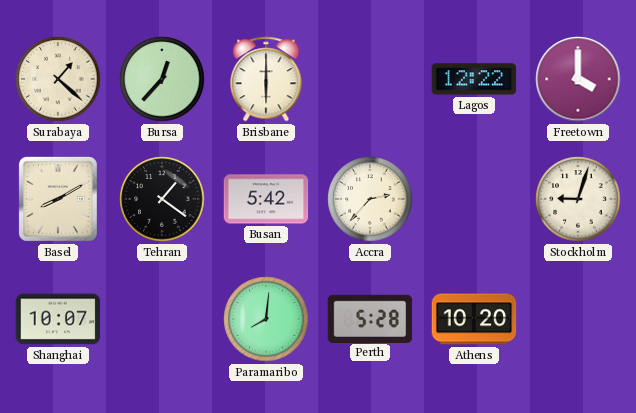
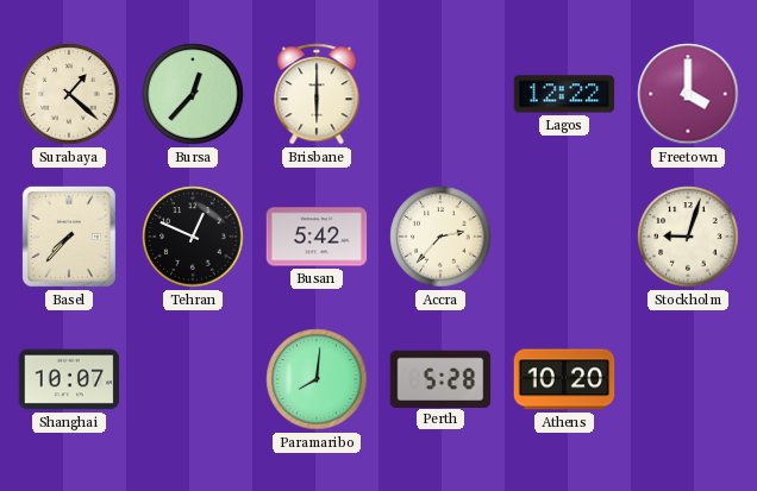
Basel: 8:10 -> 7:37 (69, 237)
Tehran: 1:21 -> 12:49 (193, 237)
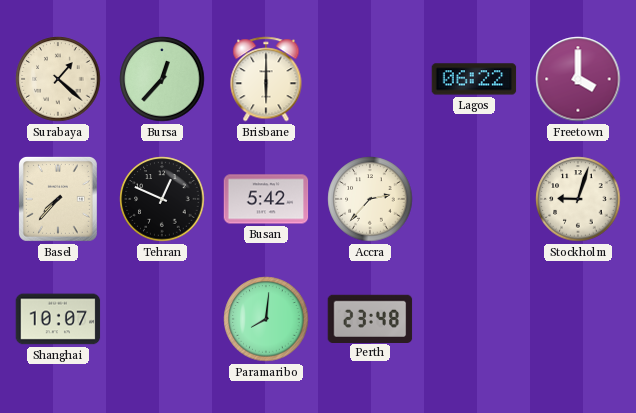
Lagos: 12:22 -> 06:22 (474, 79)
Perth: 5:28 -> 23:48 (370, 318)
Athens: 10:20 -> none (564, 379)
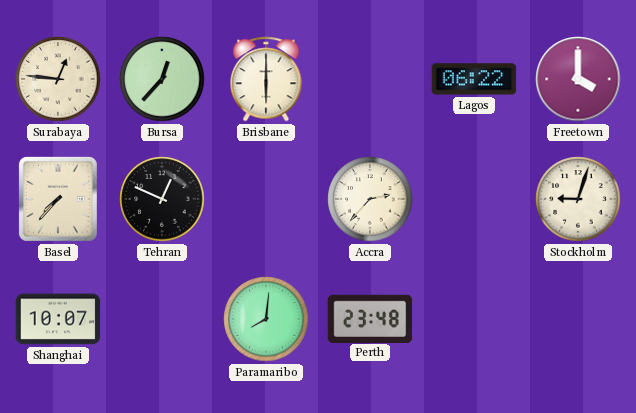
Surabaya: 1:22 -> 12:46 (58, 79)
Busan: 5:42 -> none (266, 199)
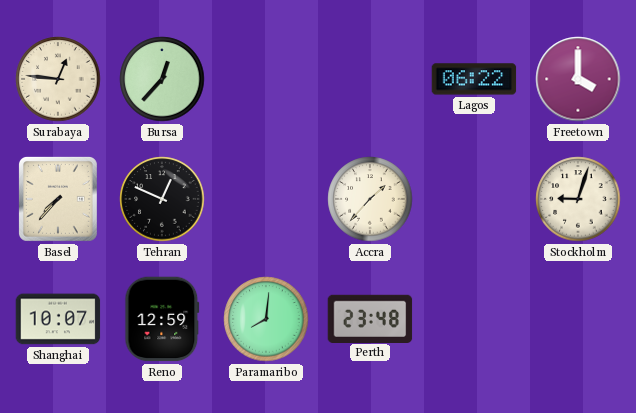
Brisbane: 6:00 -> none (266, 79)
Accra: 2:37 -> 1:37 (370, 199)
Reno: none -> 12:59 (162, 319)
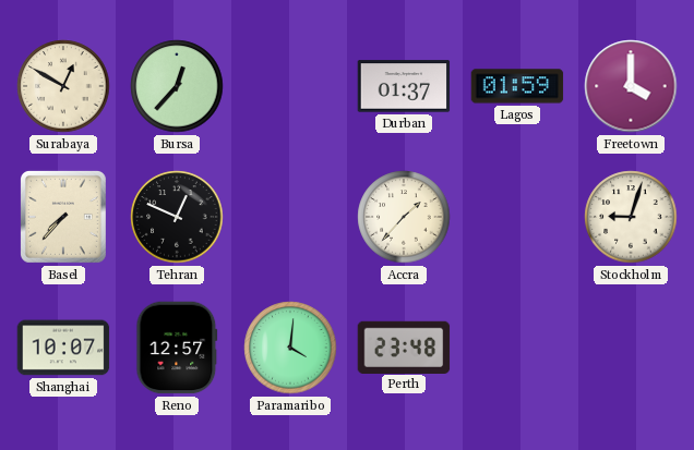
Surabaya: 12:46 -> 12:50 (63, 86)
Durban: none -> 01:37 (404, 86)
Lagos: 06:22 -> 01:59 (517, 86)
Reno: 12:59 -> 12:57 (177, 348)
Paramaribo: 8:01 -> 4:01 (290, 348)
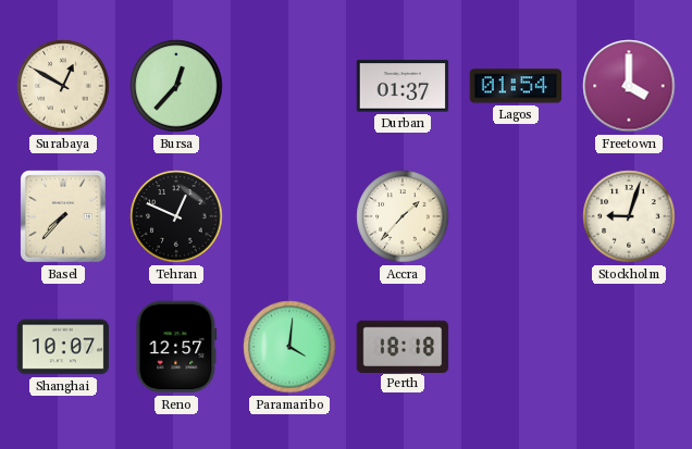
Lagos: 01:59 -> 01:54 (516, 86)
Perth: 23:48 -> 18:18 (403, 346)
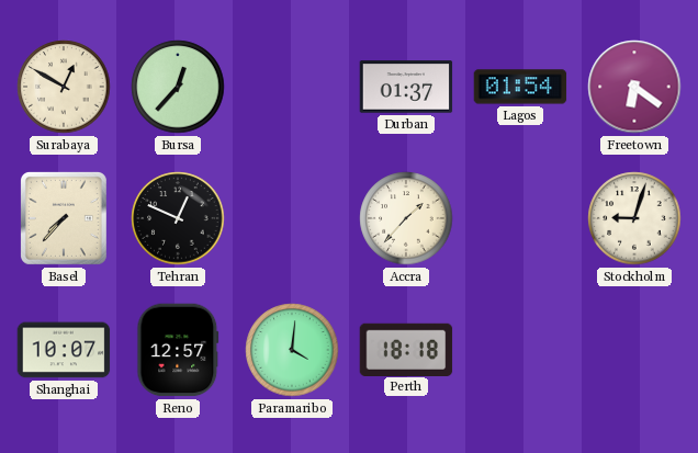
Freetown: 4:00 -> 6:21 (634, 87)
